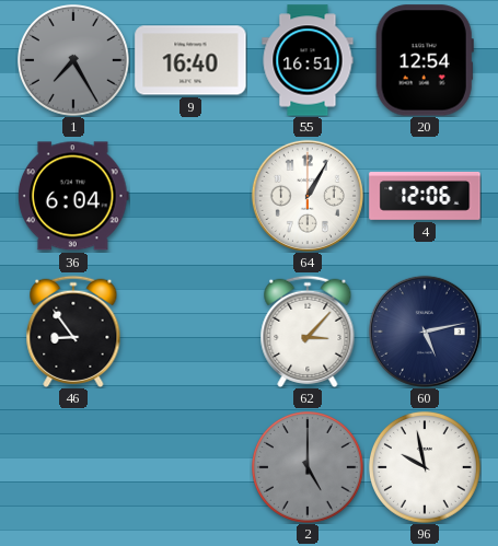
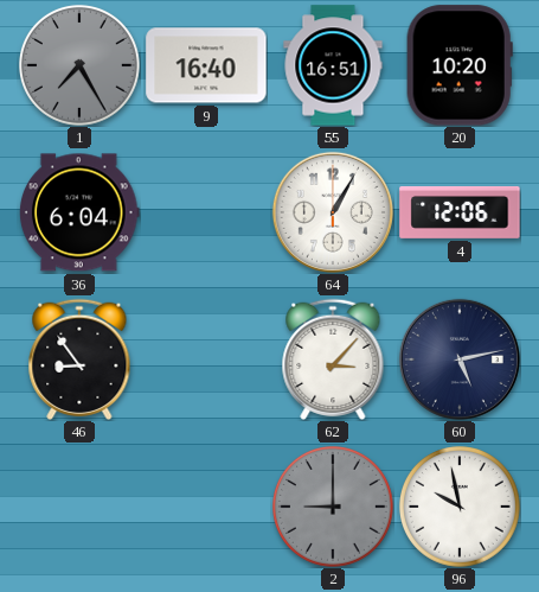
20: 12:54 -> 10:20 (460, 65)
2: 5:00 -> 9:00 (334, 508)
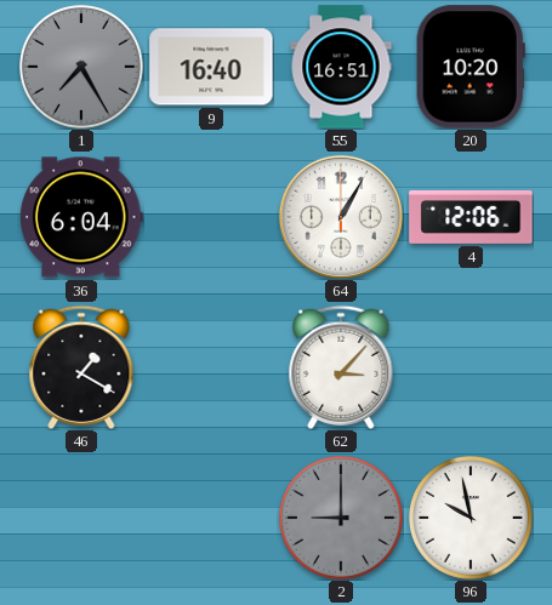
46: 8:54 -> 1:20 (81, 367)
60: 5:13 -> none (460, 359)
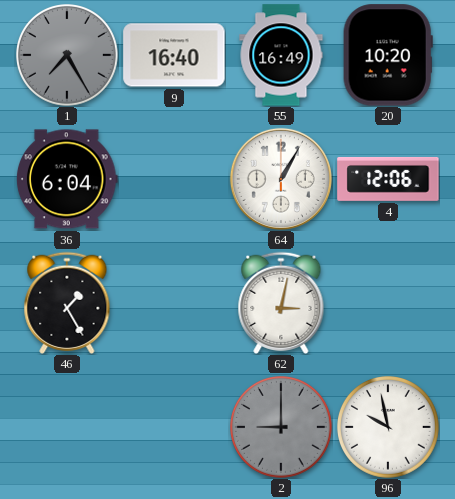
55: 16:51 -> 16:49 (281, 55)
46: 1:20 -> 1:25 (67, 303)
62: 3:07 -> 3:02 (281, 303)
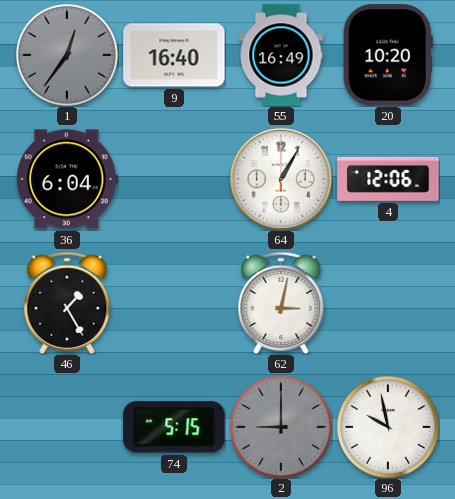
1: 7:25 -> 12:36 (68, 56)
74: none -> 5:15 (174, 427)
